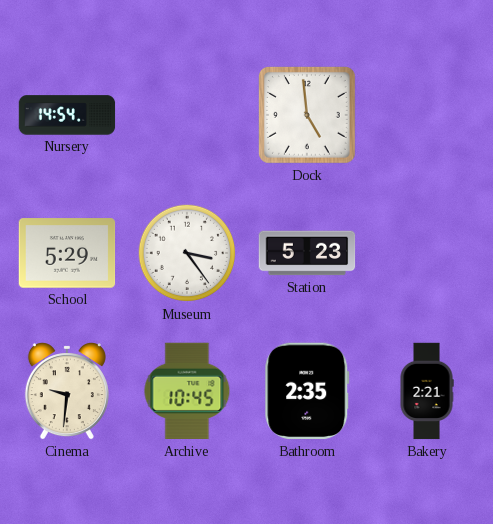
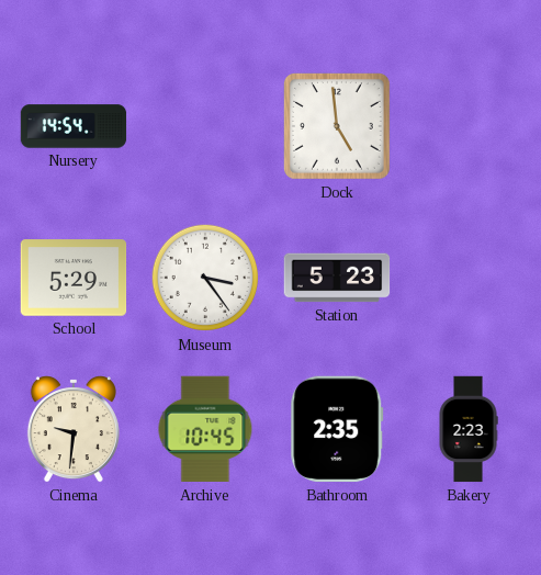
Bakery: 2:21 -> 2:23 (469, 429)
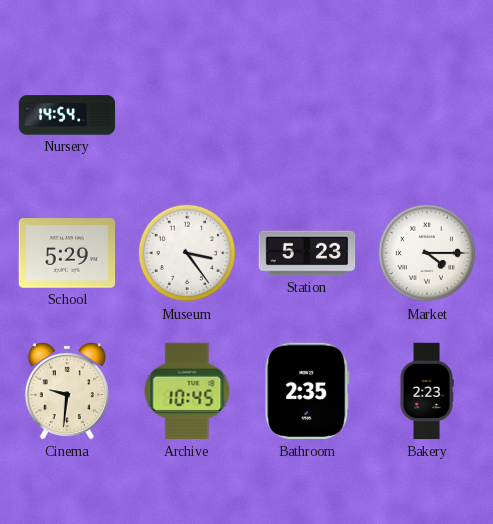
Dock: 4:59 -> none (337, 126)
Market: none -> 4:15 (427, 253)
